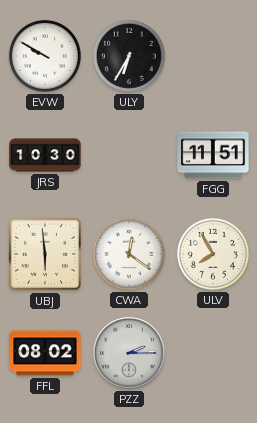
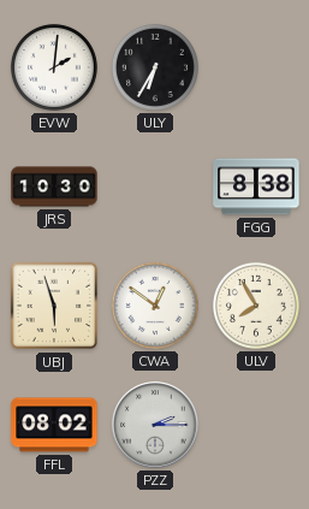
EVW: 9:50 -> 2:01 (54, 67)
FGG: 11:51 -> 8:38 (256, 187)
UBJ: 5:59 -> 5:57 (54, 306)
CWA: 12:21 -> 12:51 (155, 306)
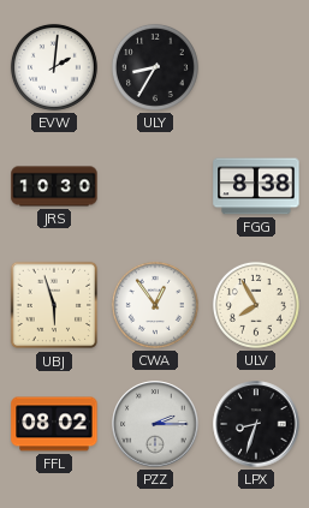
ULY: 6:35 -> 8:35 (155, 67)
CWA: 12:51 -> 12:54 (155, 305)
LPX: none -> 8:33 (256, 424)
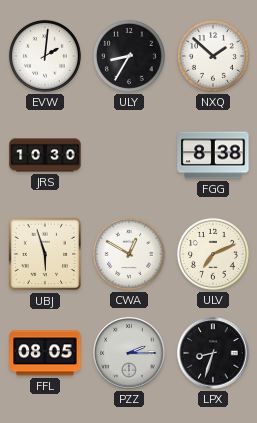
NXQ: none -> 1:52 (213, 56)
CWA: 12:54 -> 12:50 (129, 254)
ULV: 7:55 -> 7:11 (213, 254)
FFL: 08:02 -> 08:05 (45, 353)
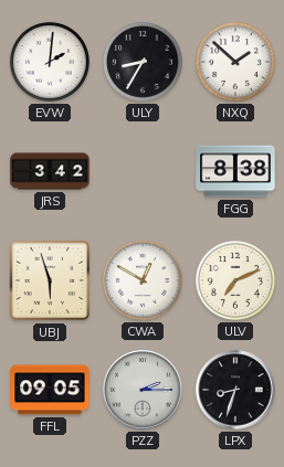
JRS: 10:30 -> 3:42 (50, 171)
FFL: 08:05 -> 09:05 (50, 390)
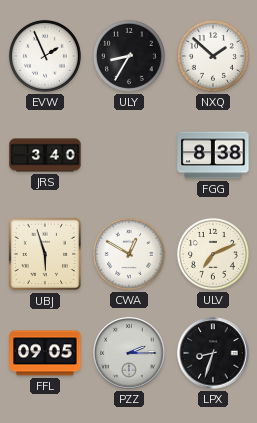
EVW: 2:01 -> 1:56 (45, 56)
JRS: 3:42 -> 3:40 (45, 155)
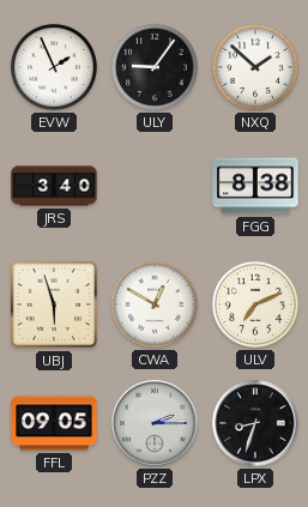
ULY: 8:35 -> 9:06 (155, 67)
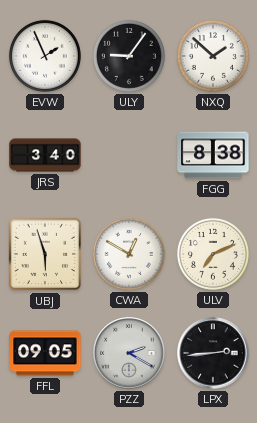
PZZ: 2:15 -> 2:20 (129, 353)
LPX: 8:33 -> 2:44 (213, 353)
